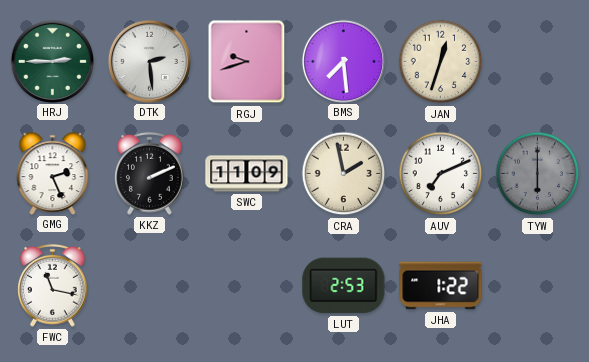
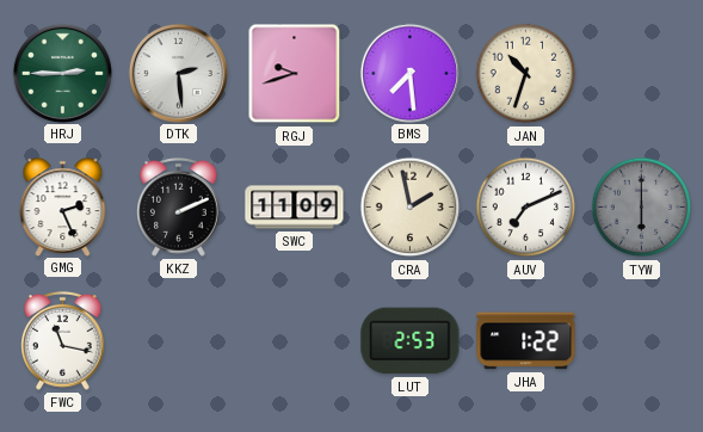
JAN: 12:33 -> 10:33 (526, 74)
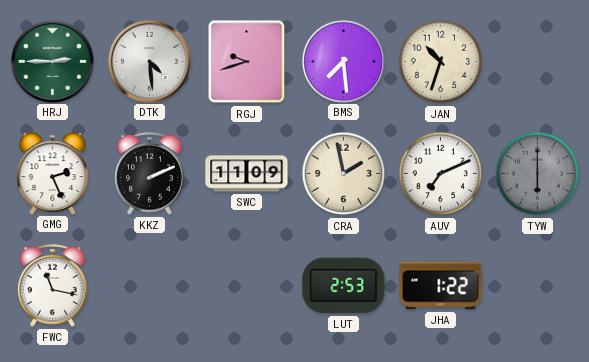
DTK: 2:29 -> 4:29 (149, 61)
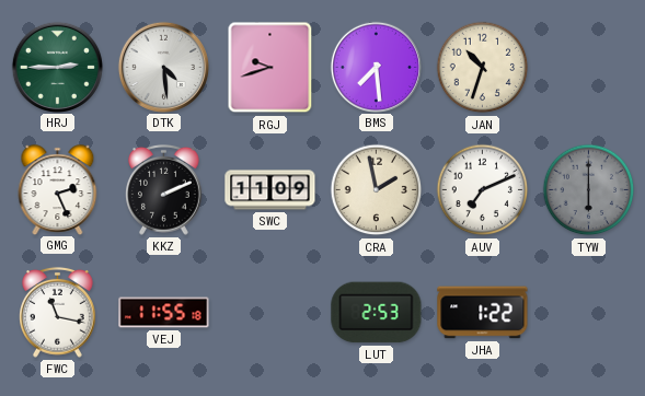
VEJ: none -> 11:55 (164, 313)
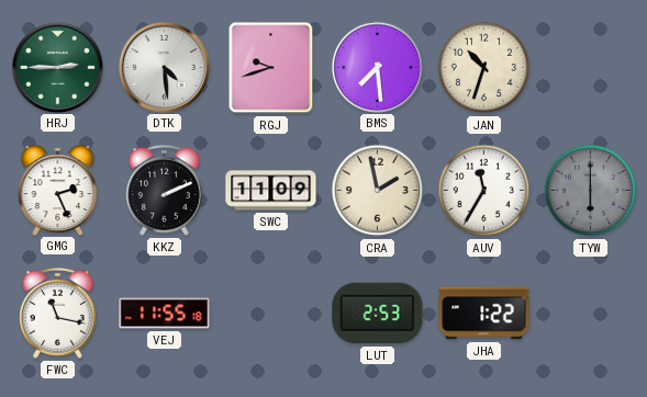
AUV: 7:11 -> 11:35 (484, 191)
